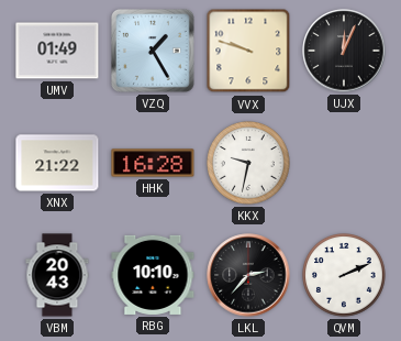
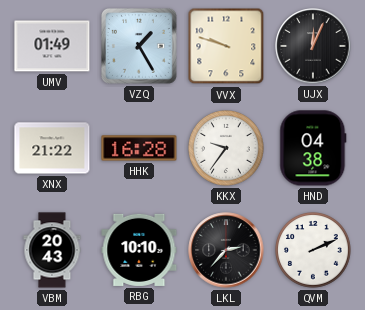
KKX: 9:32 -> 9:36 (227, 149)
HND: none -> 04:38 (313, 148)
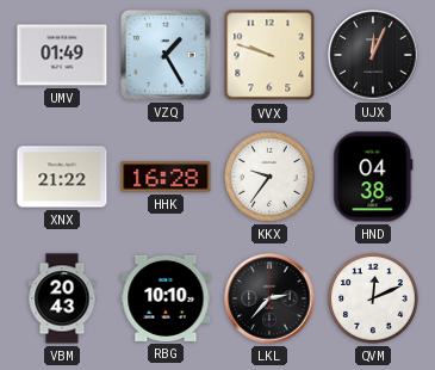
QVM: 2:11 -> 12:11 (374, 300)
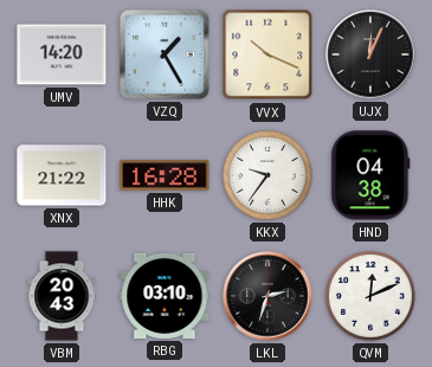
UMV: 01:49 -> 14:20 (62, 54)
VVX: 9:48 -> 10:19 (267, 54)
RBG: 10:10 -> 03:10 (165, 296)
LKL: 2:37 -> 2:33 (267, 296)
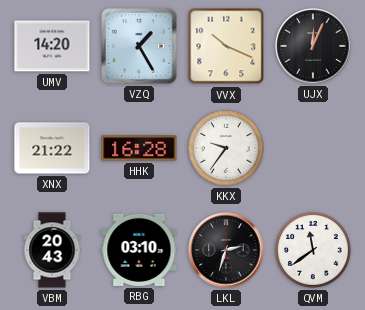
HND: 04:38 -> none (370, 175)
QVM: 12:11 -> 11:39 (314, 251)
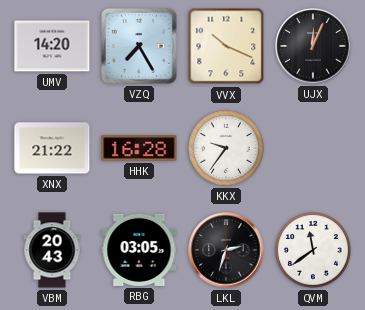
VZQ: 1:25 -> 7:25 (140, 47)
RBG: 03:10 -> 03:05 (139, 250)
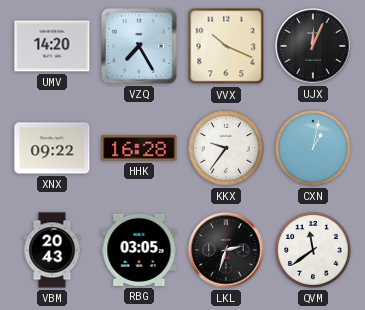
XNX: 21:22 -> 09:22 (52, 148)
CXN: none -> 1:02 (314, 149)
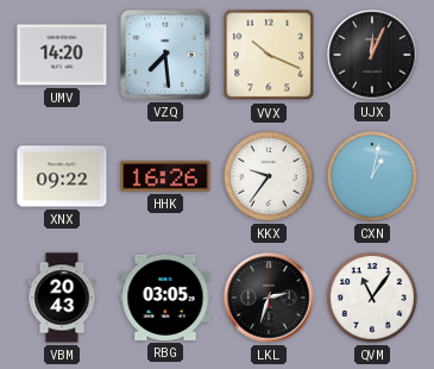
VZQ: 7:25 -> 7:29 (166, 56)
HHK: 16:28 -> 16:26 (165, 176)
QVM: 11:39 -> 11:06 (373, 299)
